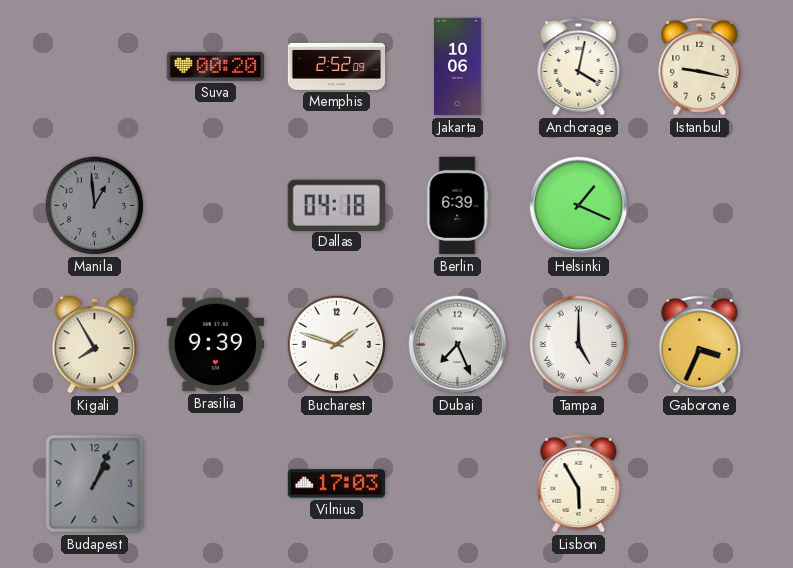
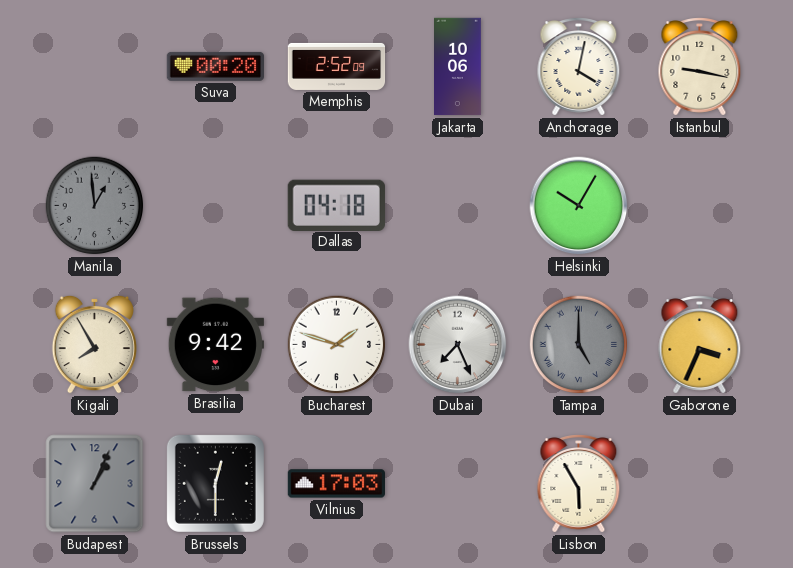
Berlin: 6:39 -> none (457, 206)
Helsinki: 1:19 -> 10:05 (579, 206)
Brasilia: 9:39 -> 9:42 (215, 345)
Tampa dial: white -> grey (579, 345)
Brussels: none -> 12:30 (215, 483)
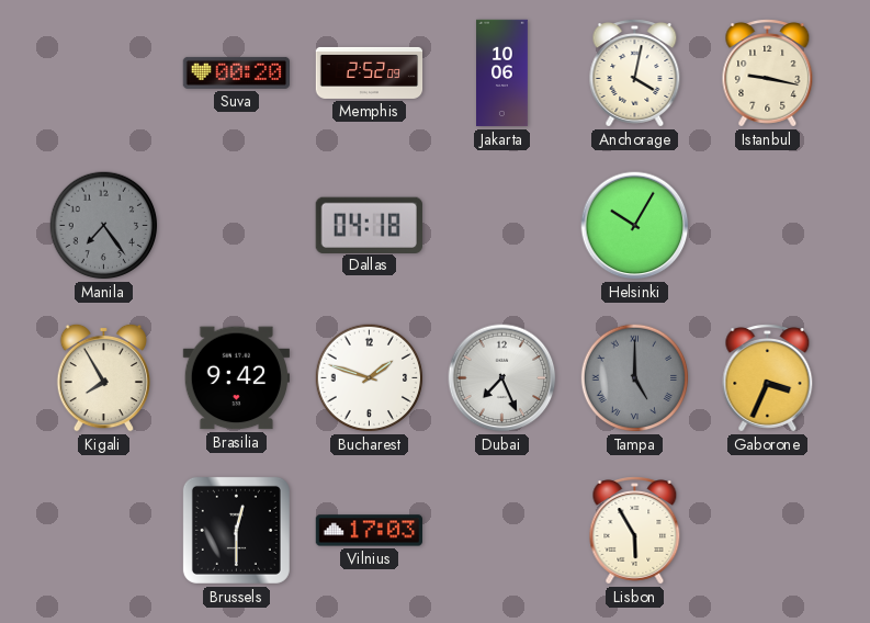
Manila: 12:59 -> 7:24 (104, 226)
Budapest: 1:04 -> none (95, 484)
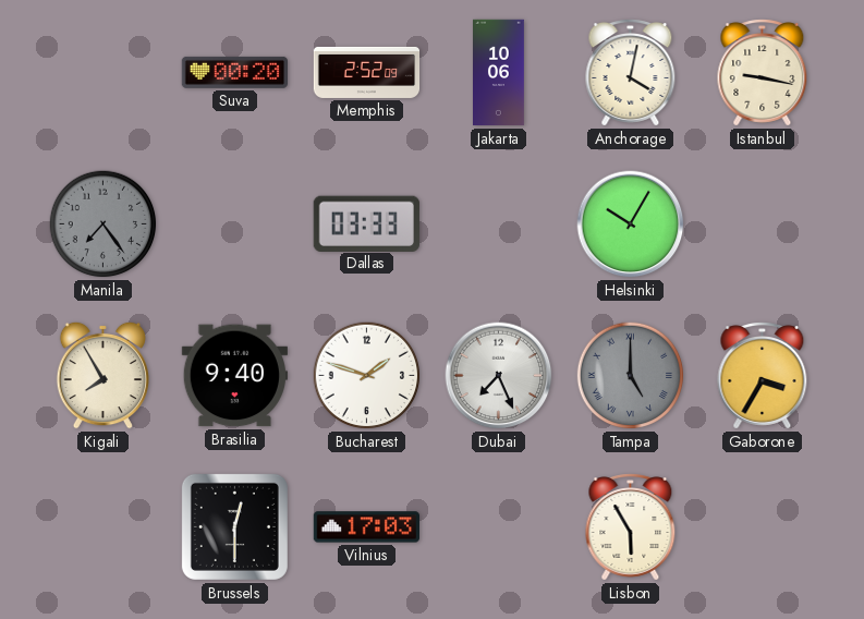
Dallas: 04:18 -> 03:33 (366, 223)
Brasilia: 9:42 -> 9:40 (234, 376)
Gaborone: 3:34 -> 3:35 (763, 376)
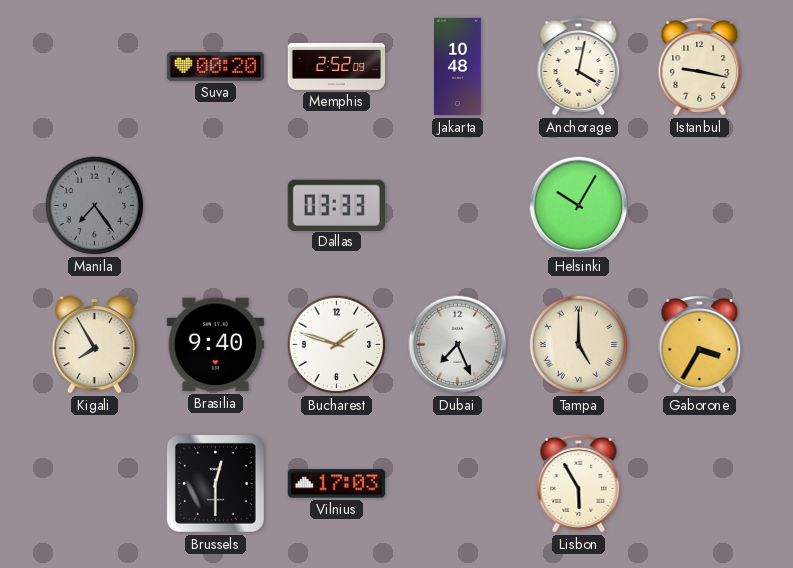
Jakarta: 10:06 -> 10:48 (458, 67)
Tampa dial: grey -> cream (579, 345)
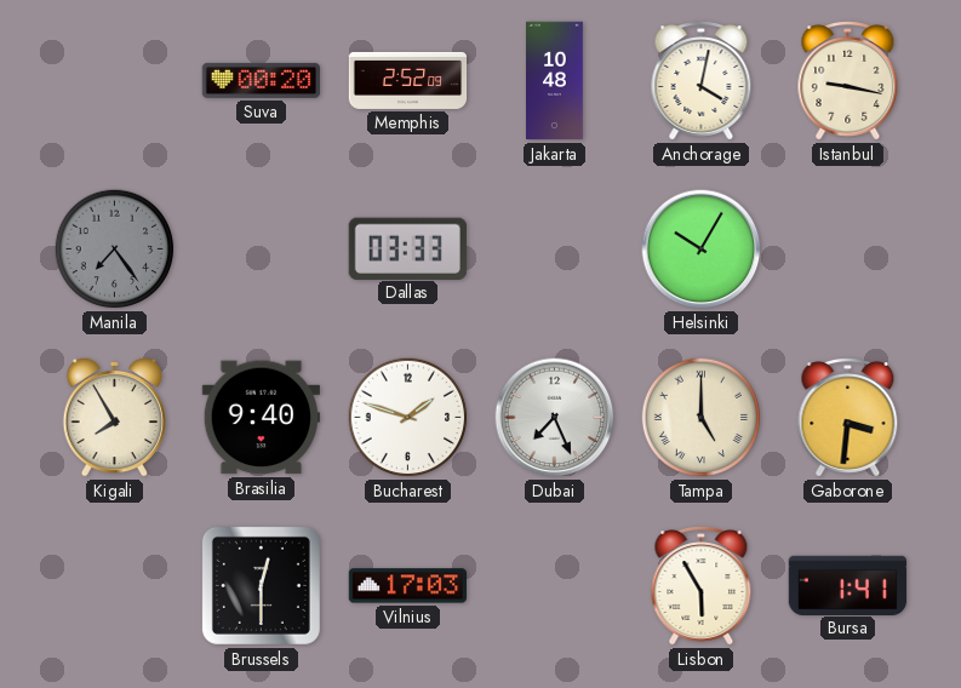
Gaborone: 3:35 -> 3:31 (848, 418)
Bursa: none -> 1:41 (848, 585)
